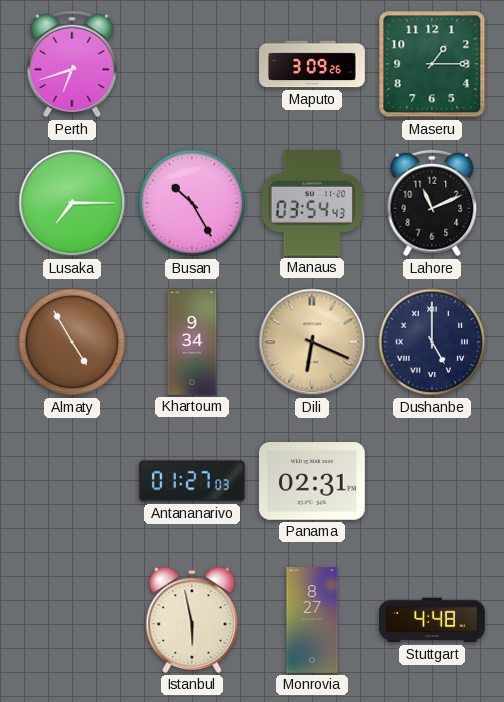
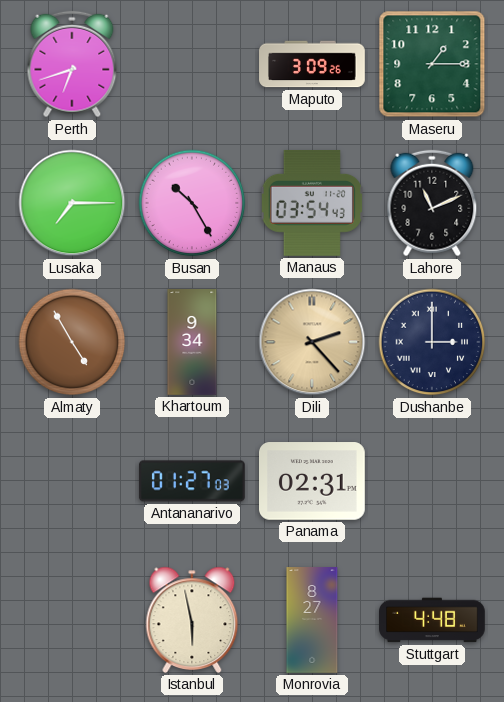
Dili: 6:19 -> 2:23 (312, 342)
Dushanbe: 5:00 -> 3:00 (432, 342)
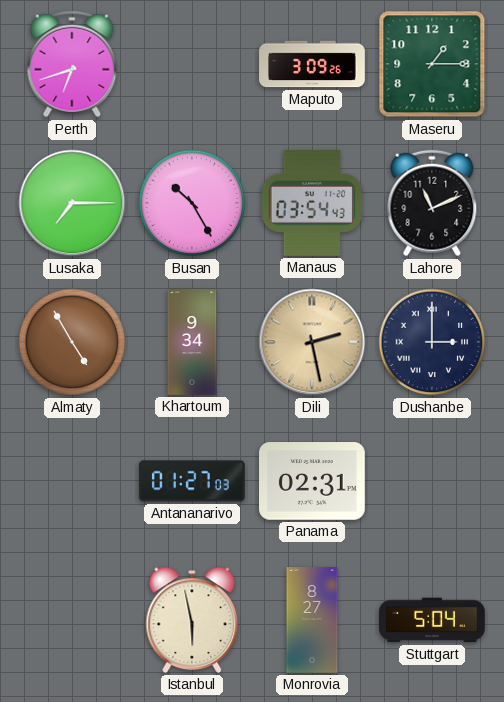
Dili: 2:23 -> 2:28 (312, 342)
Stuttgart: 4:48 -> 5:04 (433, 620)
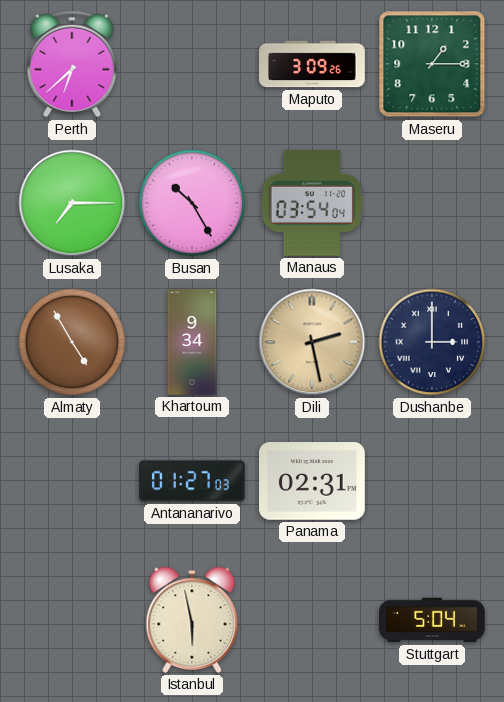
Perth: 6:42 -> 6:38 (72, 64)
Manaus: 03:54:43 -> 03:54:04 (312, 203)
Lahore: 11:11 -> none (432, 203)
Monrovia: 8:27 -> none (312, 620)
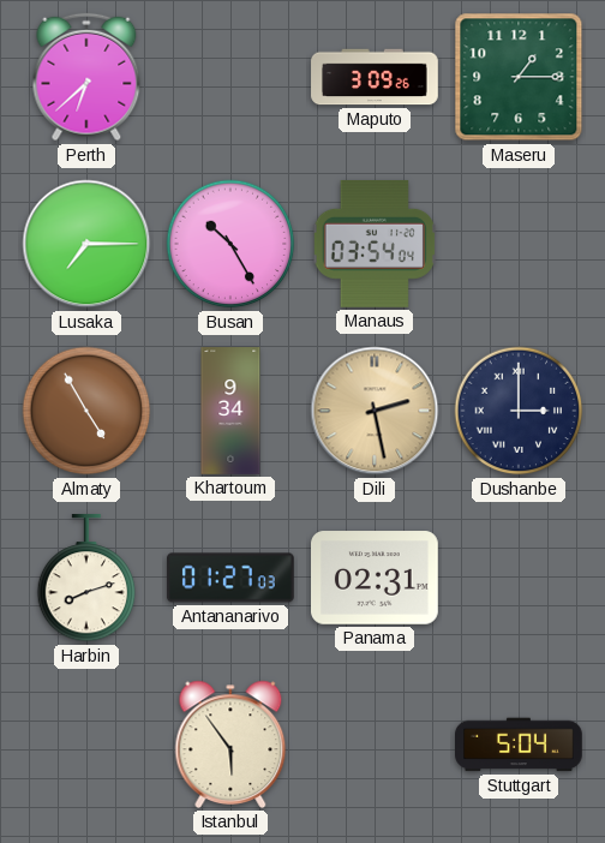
Harbin: none -> 8:12 (86, 579)
Istanbul: 5:58 -> 5:54 (230, 745)
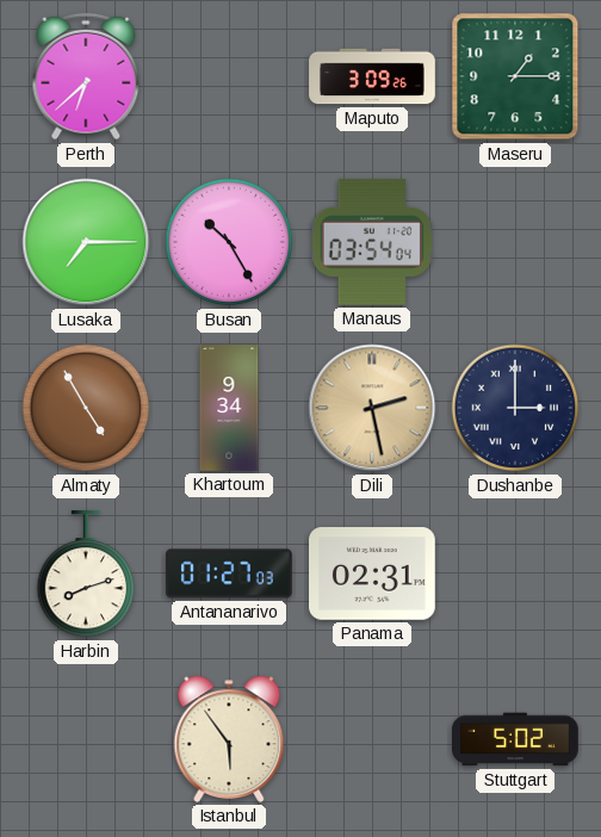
Stuttgart: 5:04 -> 5:02 (516, 739)
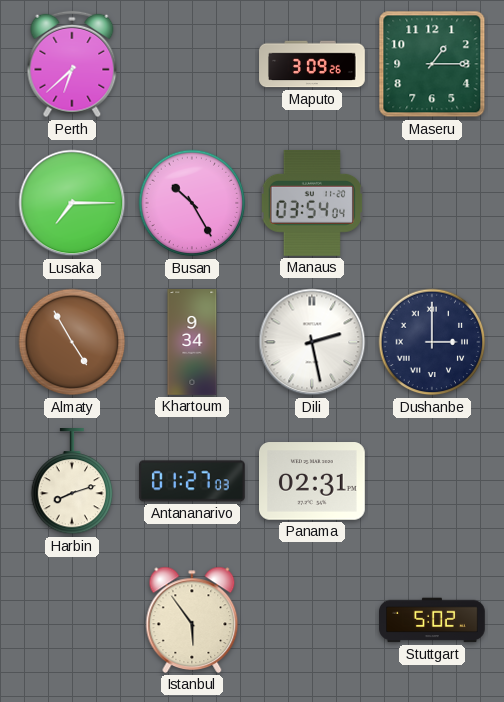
Dili dial: champagne -> white (312, 342)
